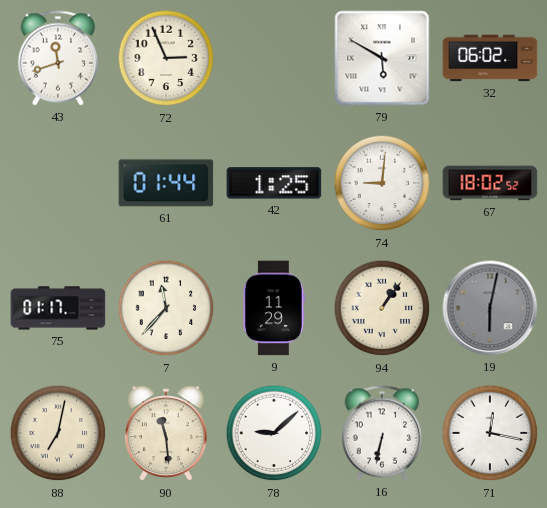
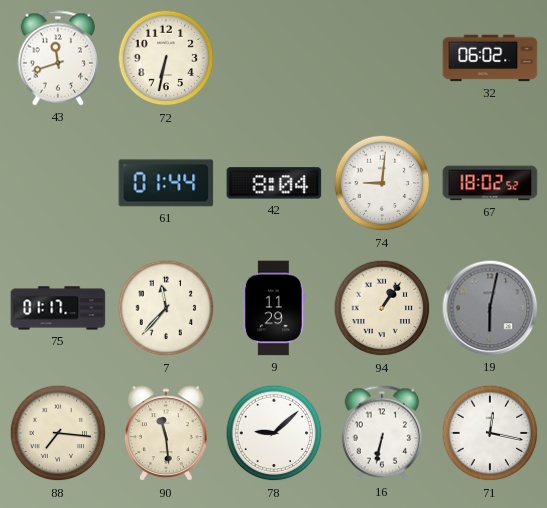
72: 2:56 -> 6:32 (166, 58)
79: 5:50 -> none (382, 58)
42: 1:25 -> 8:04 (274, 183)
88: 7:02 -> 7:16 (58, 433)
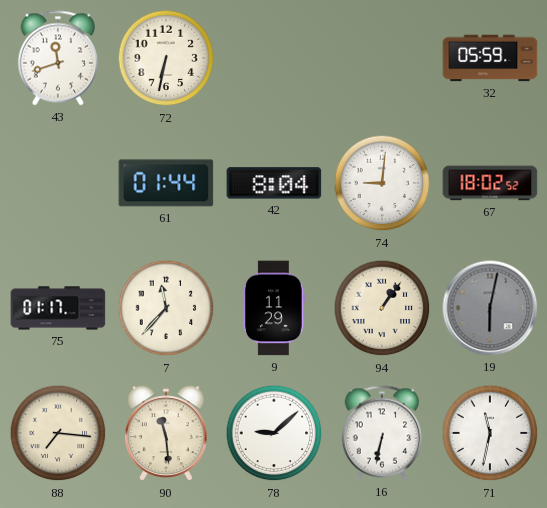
32: 06:02 -> 05:59 (490, 58)
71: 12:17 -> 11:32 (490, 433)
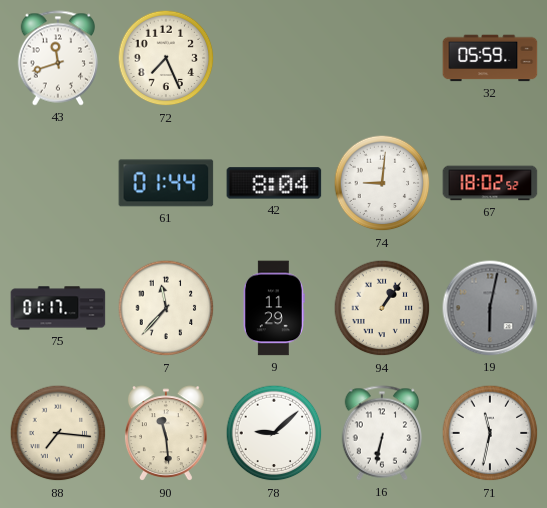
72: 6:32 -> 7:26 (166, 58)
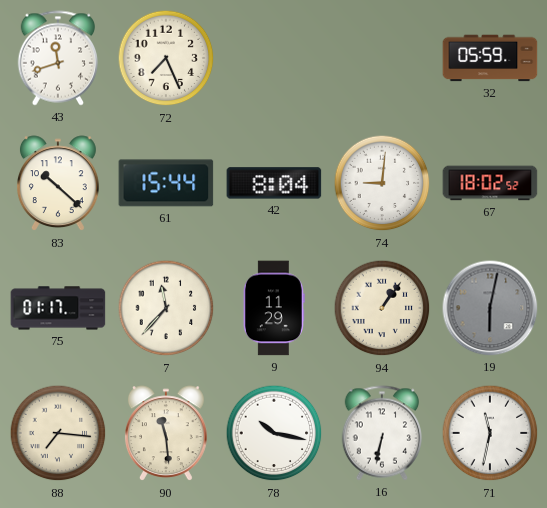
83: none -> 10:22 (58, 184)
61: 01:44 -> 15:44 (166, 183)
78: 9:08 -> 10:17 (274, 433)
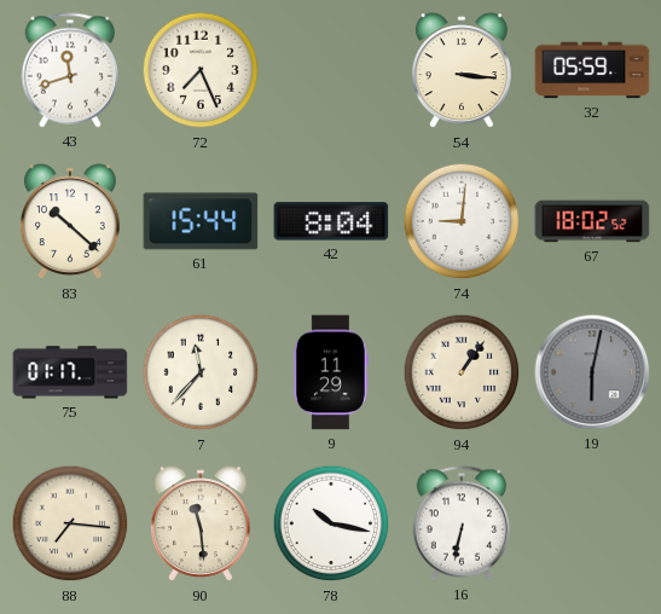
54: none -> 3:16 (462, 71)
71: 11:32 -> none (490, 433)
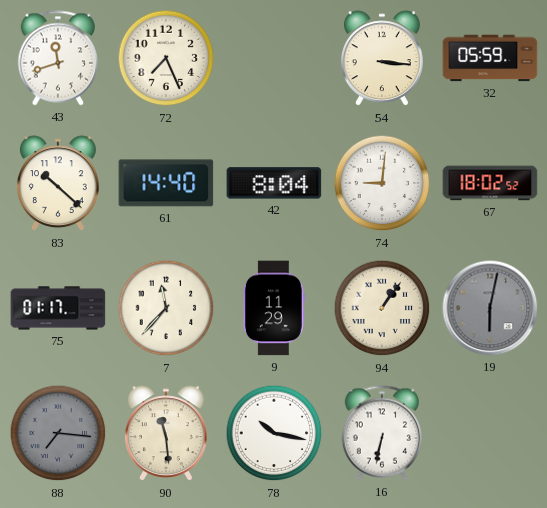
61: 15:44 -> 14:40 (166, 183)
88 dial: cream -> grey (58, 433)
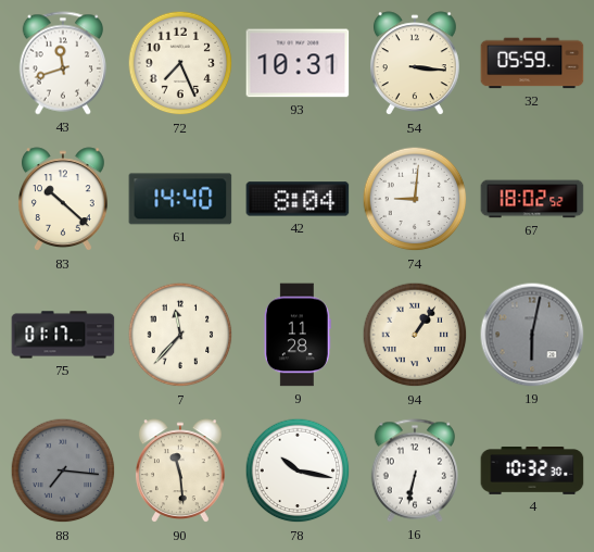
93: none -> 10:31 (298, 63)
9: 11:29 -> 11:28 (298, 335)
4: none -> 10:32 (532, 472)
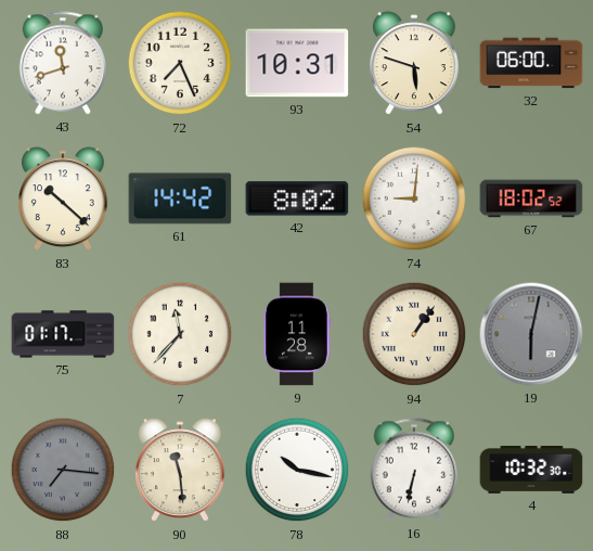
54: 3:16 -> 5:48 (414, 64)
32: 05:59 -> 06:00 (531, 63)
61: 14:40 -> 14:42 (180, 198)
42: 8:04 -> 8:02 (297, 198)
